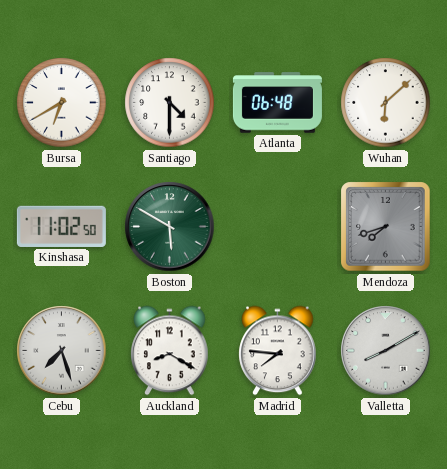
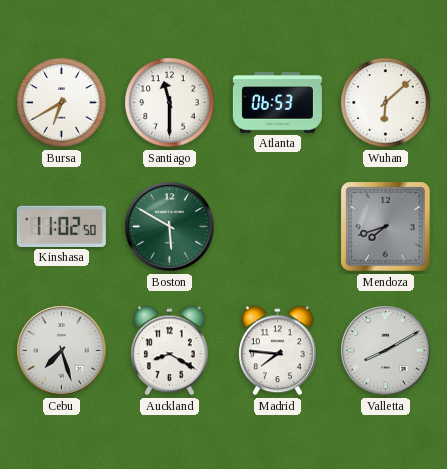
Santiago: 4:30 -> 11:30 (170, 103)
Atlanta: 06:48 -> 06:53 (277, 103)
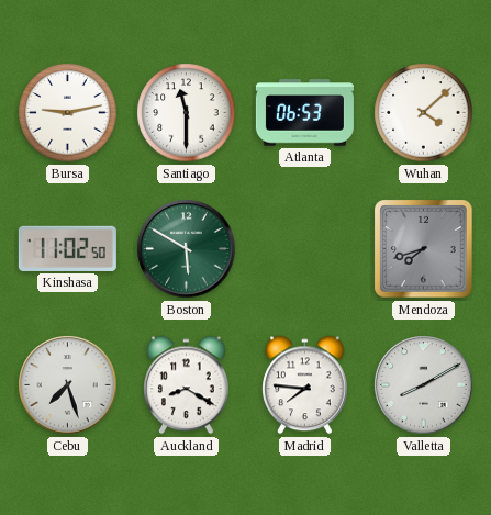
Bursa: 6:40 -> 9:13 (68, 113)
Wuhan: 6:08 -> 4:08 (424, 113)
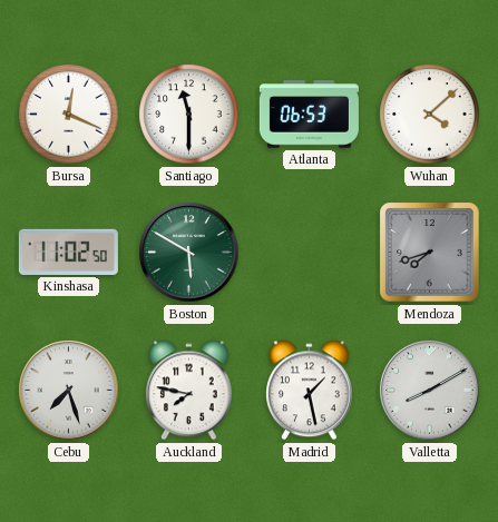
Bursa: 9:13 -> 12:19 (69, 115)
Auckland: 8:20 -> 7:47 (189, 391)
Madrid: 7:46 -> 1:28 (310, 391)
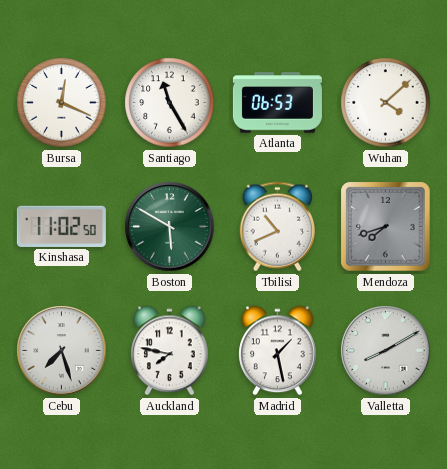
Santiago: 11:30 -> 11:25 (170, 103)
Tbilisi: none -> 10:41 (277, 227)
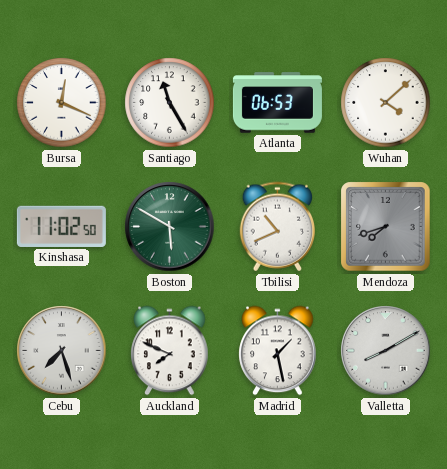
Auckland: 7:47 -> 7:49 (170, 351)
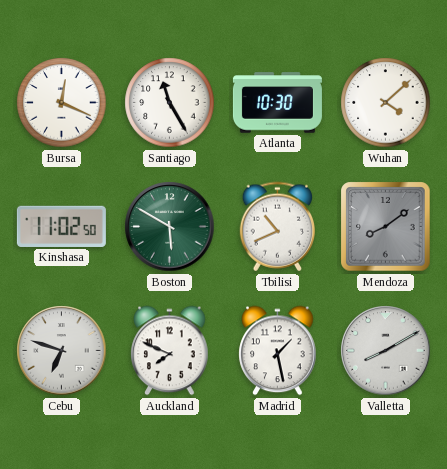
Atlanta: 06:53 -> 10:30 (277, 103)
Mendoza: 7:42 -> 8:09 (386, 227)
Cebu: 7:27 -> 6:48 (62, 351)
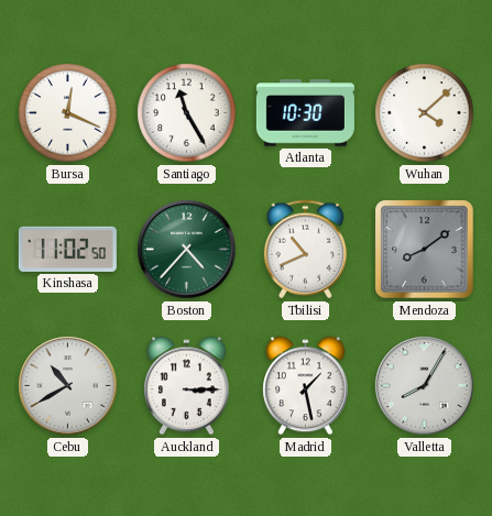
Boston: 5:50 -> 4:37 (187, 250)
Cebu: 6:48 -> 10:40 (68, 386)
Auckland: 7:49 -> 3:15 (187, 386)
Valletta: 8:10 -> 8:05 (425, 386)
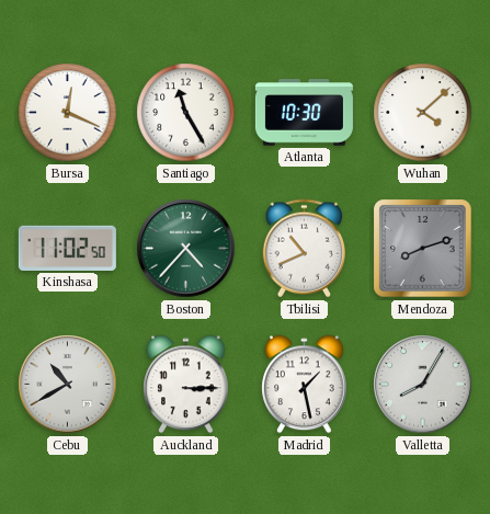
Mendoza: 8:09 -> 8:12 (423, 249)
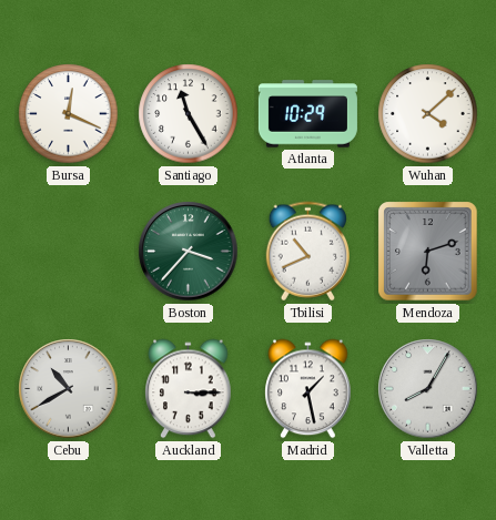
Atlanta: 10:30 -> 10:29 (307, 114)
Kinshasa: 11:02 -> none (67, 248)
Boston: 4:37 -> 3:37 (189, 252)
Mendoza: 8:12 -> 6:12 (428, 252)
